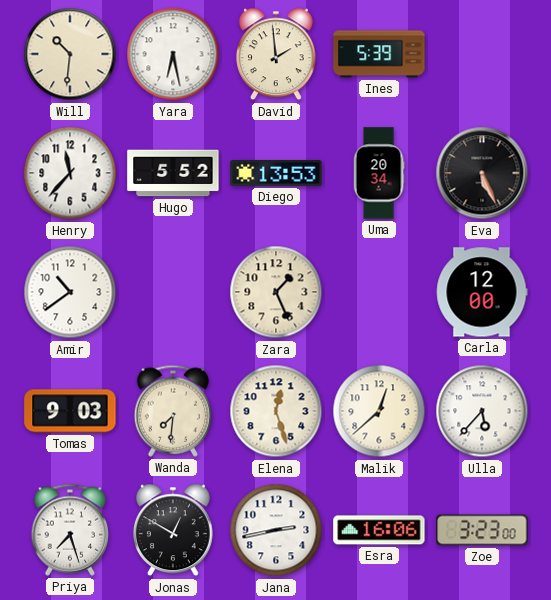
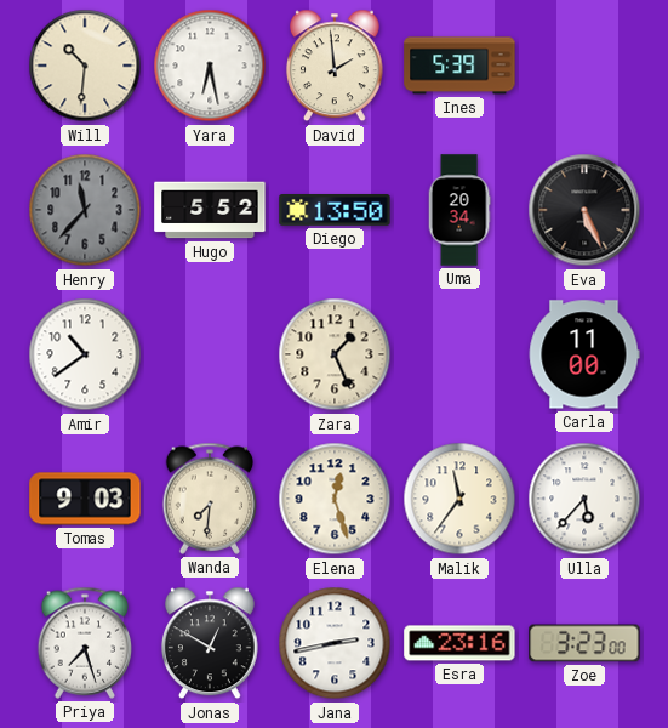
Henry dial: white -> grey (85, 210)
Diego: 13:53 -> 13:50 (335, 211)
Carla: 12:00 -> 11:00 (584, 354)
Malik: 12:38 -> 11:36 (459, 499)
Esra: 16:06 -> 23:16 (459, 643)
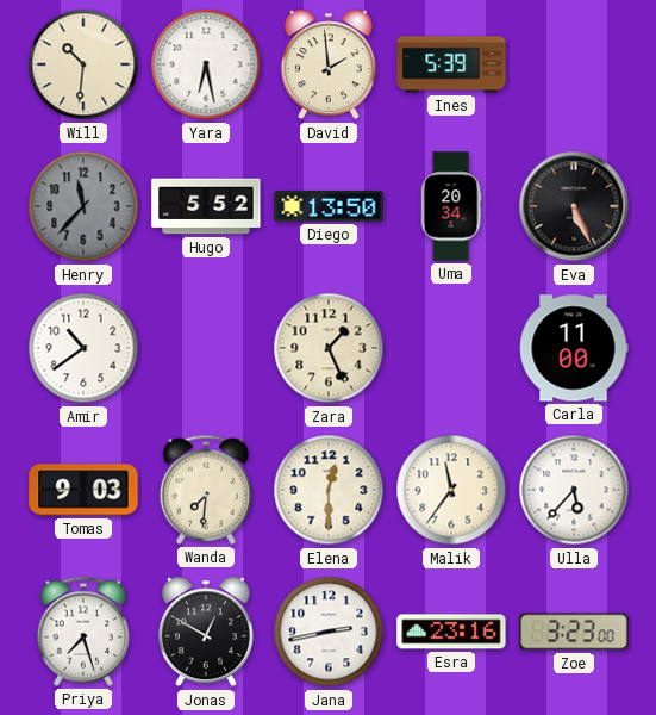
Elena: 12:27 -> 12:30 (329, 490)
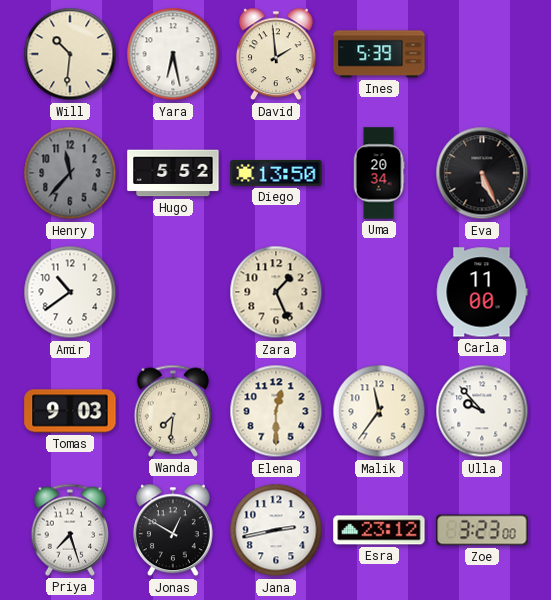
Ulla: 5:37 -> 9:53 (482, 411)
Esra: 23:16 -> 23:12 (379, 530)
